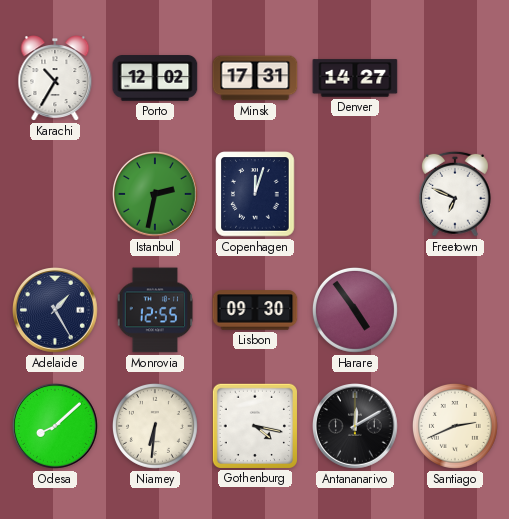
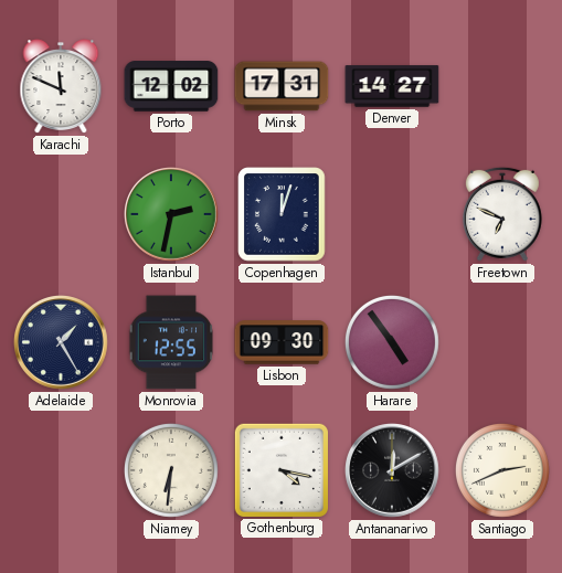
Karachi: 10:35 -> 11:49 (61, 86)
Odesa: 8:08 -> none (56, 427)
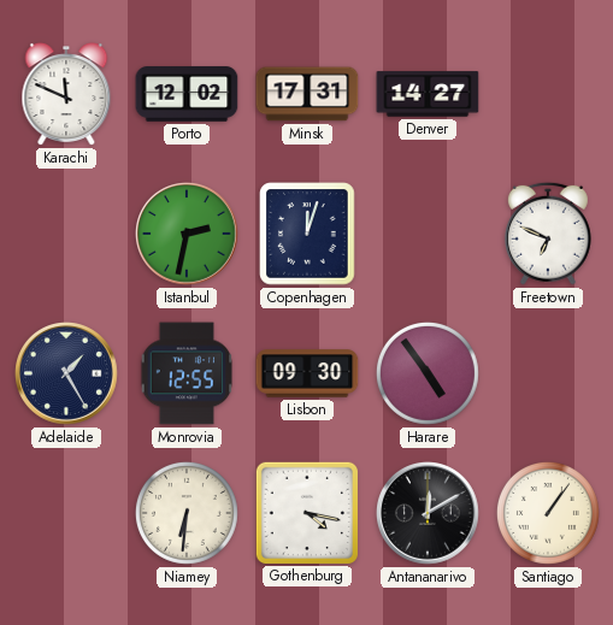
Santiago: 2:41 -> 1:06 (548, 513)
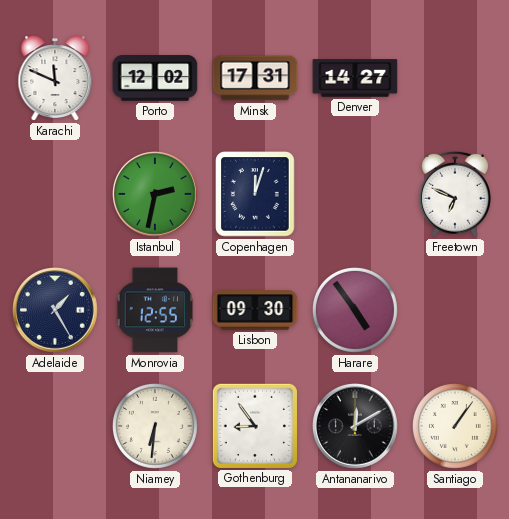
Gothenburg: 4:17 -> 8:54 (254, 425)
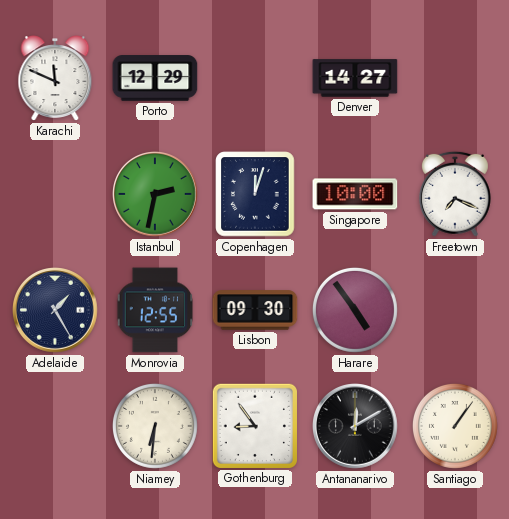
Porto: 12:02 -> 12:29 (155, 78)
Minsk: 17:31 -> none (255, 78)
Singapore: none -> 10:00 (355, 194)
Freetown: 6:49 -> 7:19 (455, 194)
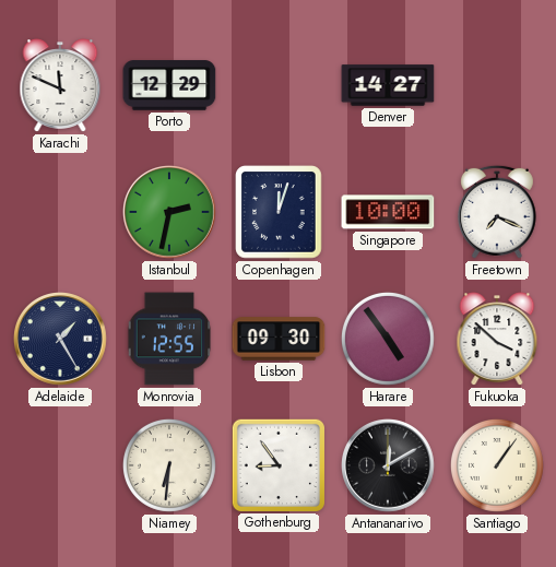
Fukuoka: none -> 3:52 (497, 339)
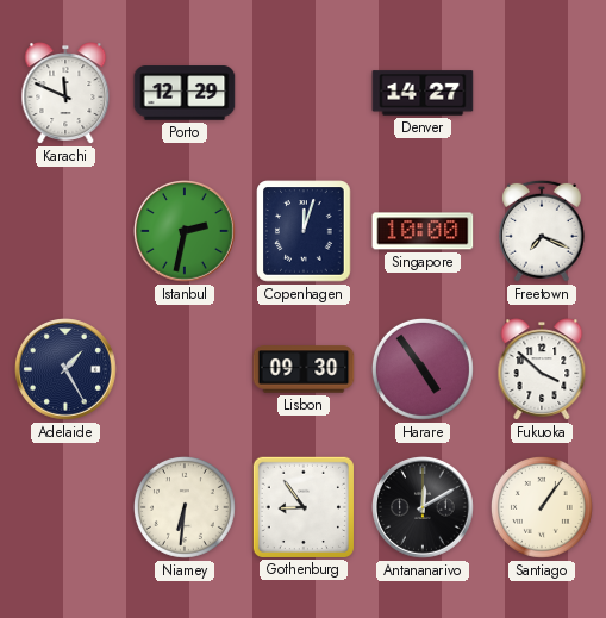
Monrovia: 12:55 -> none (169, 339)
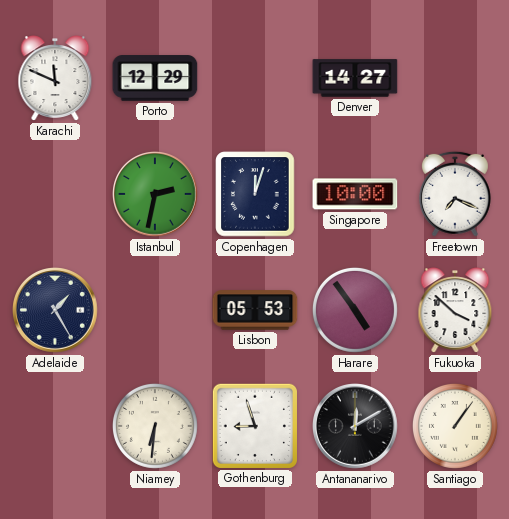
Lisbon: 09:30 -> 05:53 (255, 310)
Gothenburg: 8:54 -> 8:57 (254, 425)
